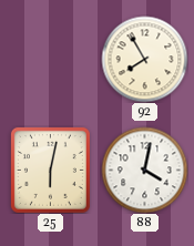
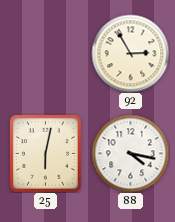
92: 7:55 -> 2:55 (130, 53)
88: 4:02 -> 4:17 (130, 153)
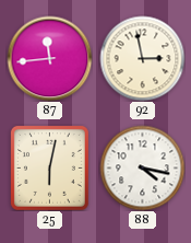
87: none -> 11:44 (49, 58)
92: 2:55 -> 2:58 (142, 58)
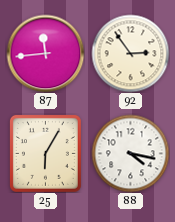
92: 2:58 -> 2:54 (130, 53)
25: 6:02 -> 6:05 (45, 153)
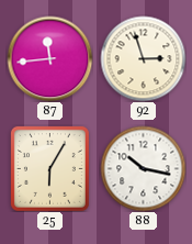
92: 2:54 -> 2:57 (143, 58)
88: 4:17 -> 10:17 (143, 168)
